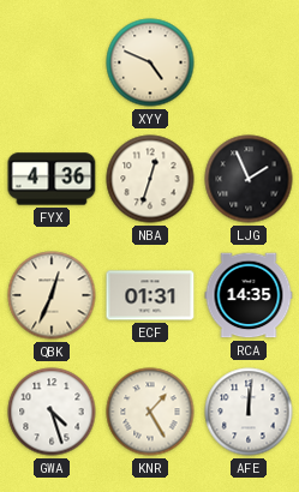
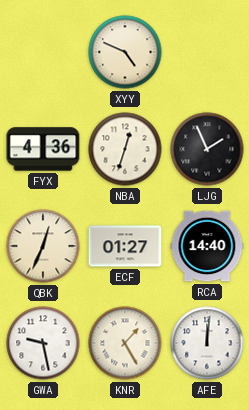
ECF: 01:31 -> 01:27 (125, 246)
RCA: 14:35 -> 14:40 (207, 246)
GWA: 4:27 -> 9:28 (43, 343)
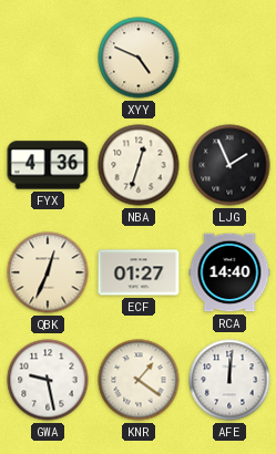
KNR: 1:25 -> 1:21 (139, 380)
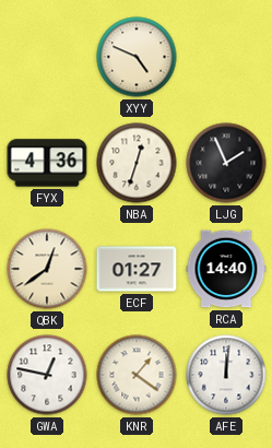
QBK: 12:34 -> 12:39 (47, 269)
GWA: 9:28 -> 12:47 (47, 375)
